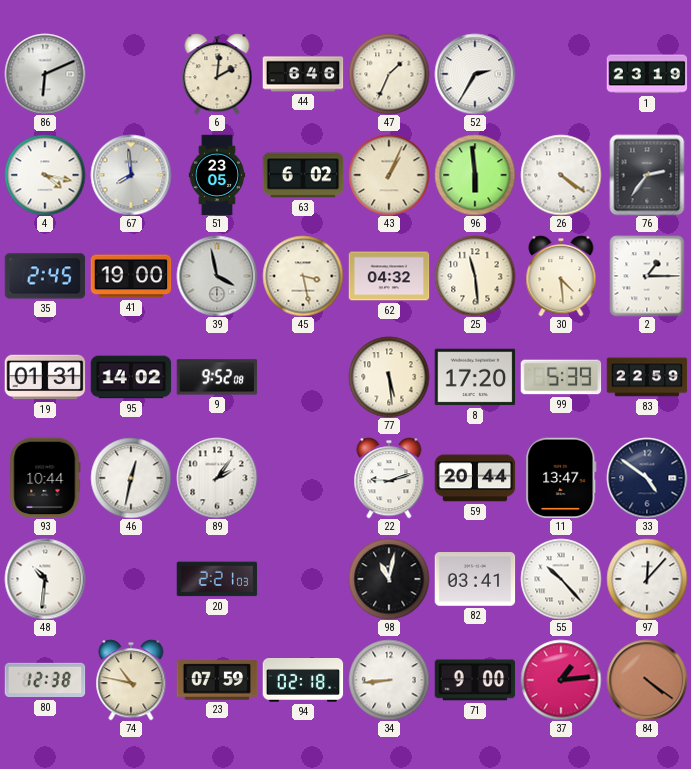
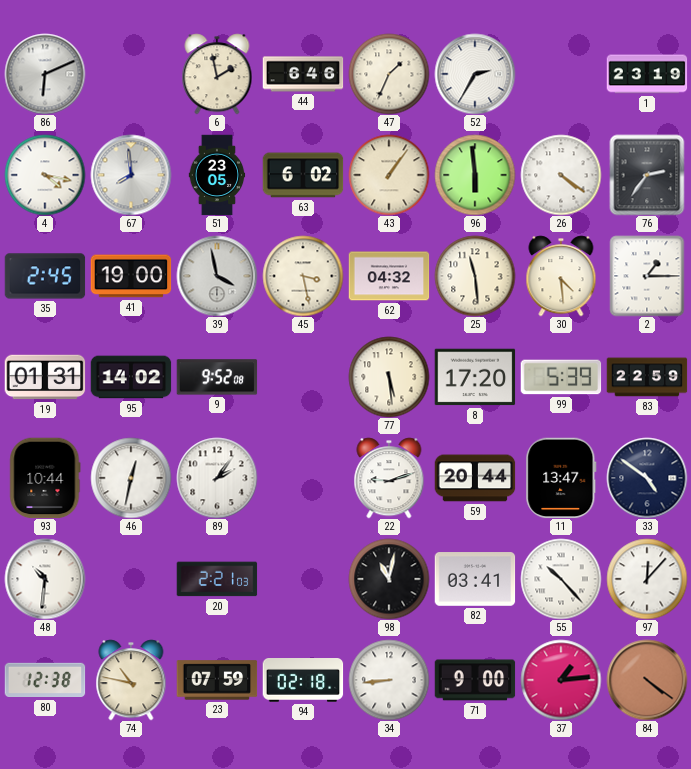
6: 2:01 -> 1:58 (217, 74)
43: 1:04 -> 1:06 (389, 175)
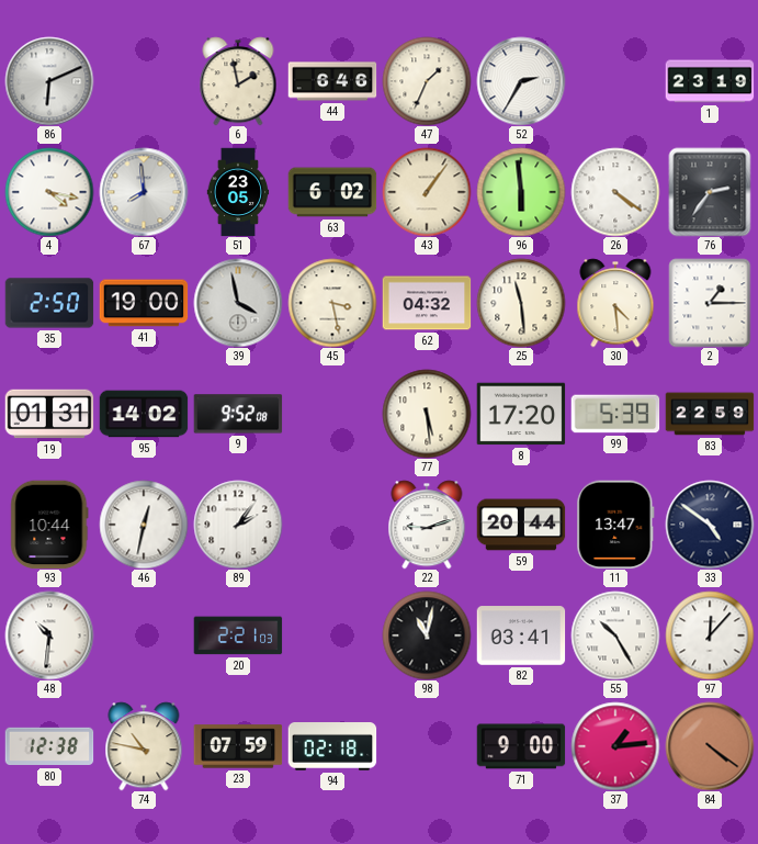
35: 2:45 -> 2:50 (49, 303)
55: 10:23 -> 10:25 (615, 635)
34: 8:44 -> none (389, 680)
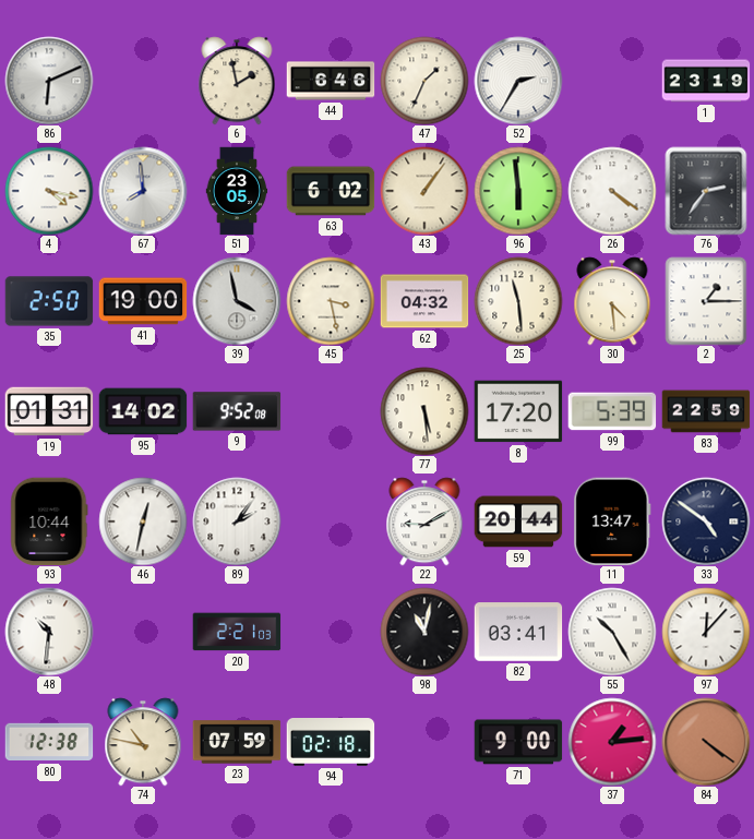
22: 9:12 -> 9:10 (424, 522)
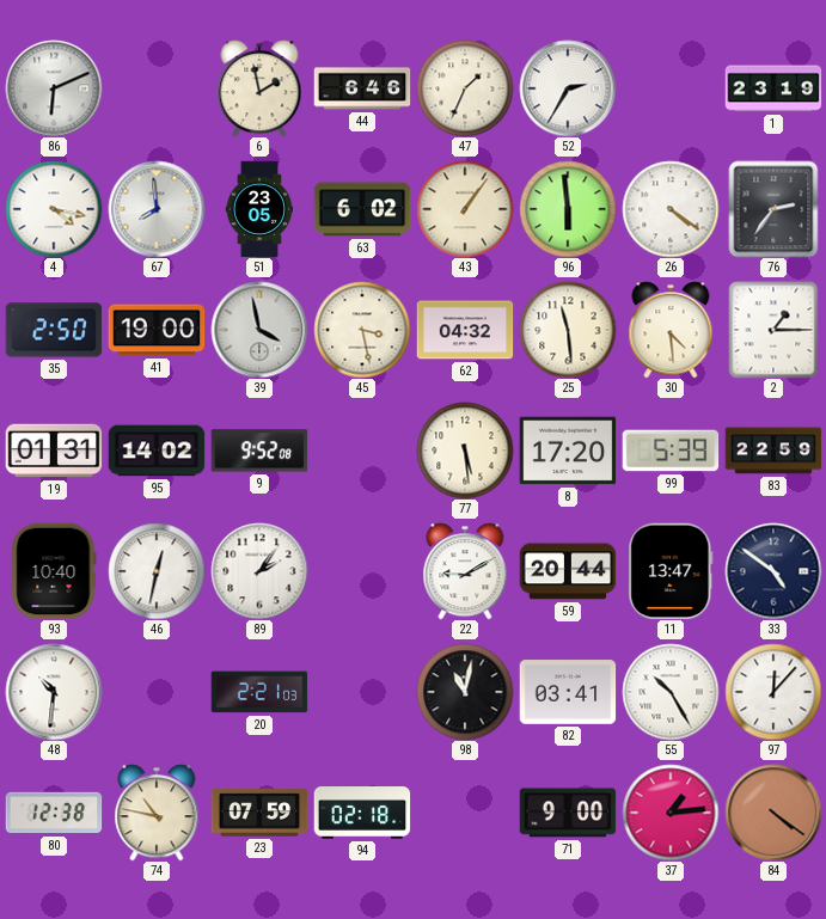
93: 10:44 -> 10:40 (54, 571)
